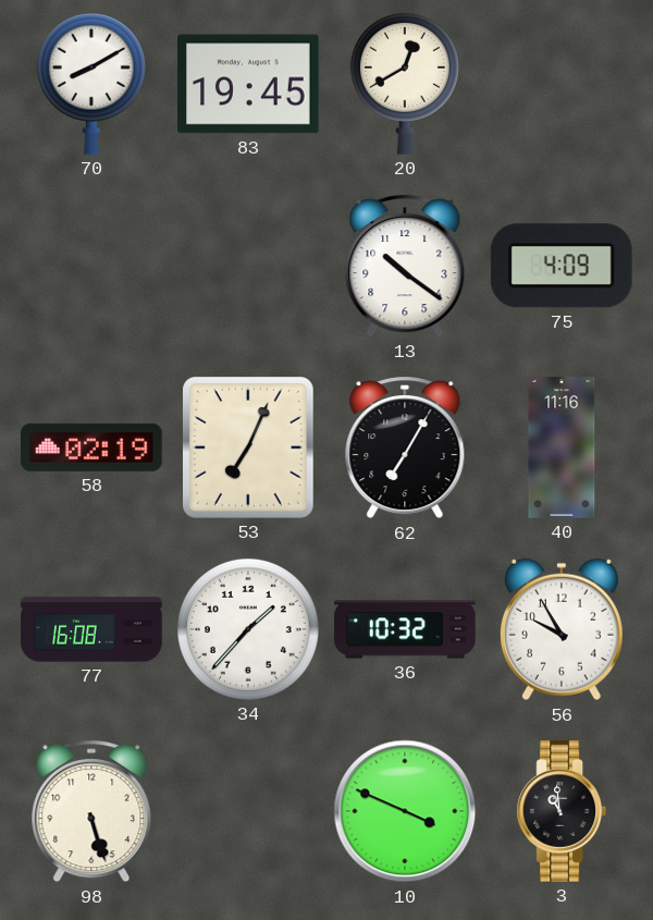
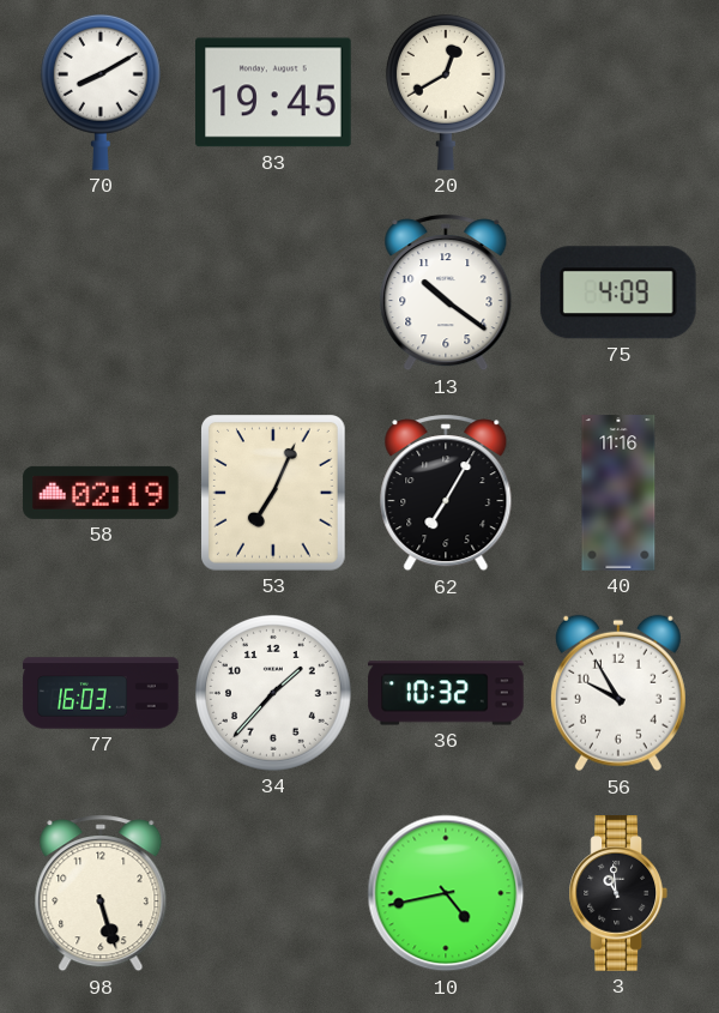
77: 16:08 -> 16:03 (101, 693)
10: 3:49 -> 4:43 (446, 893)
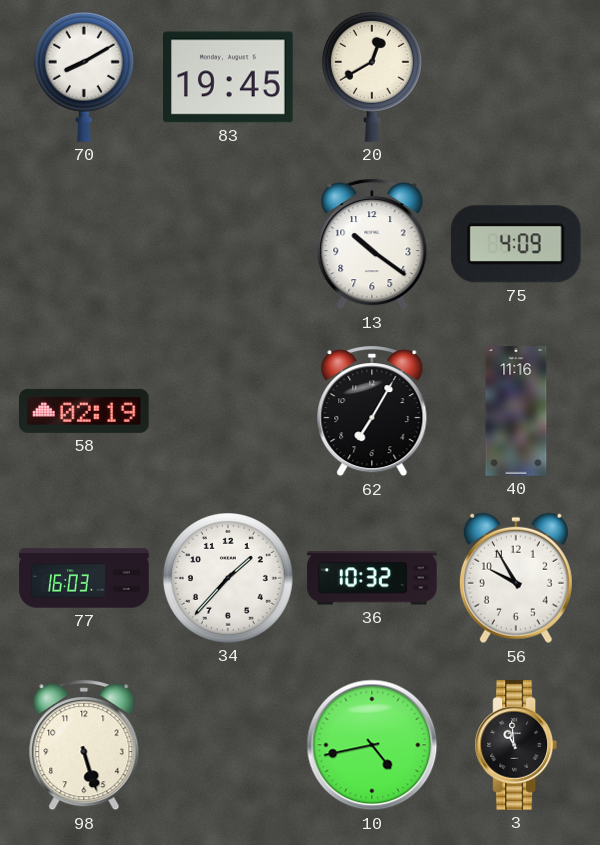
53: 7:04 -> none (274, 494)
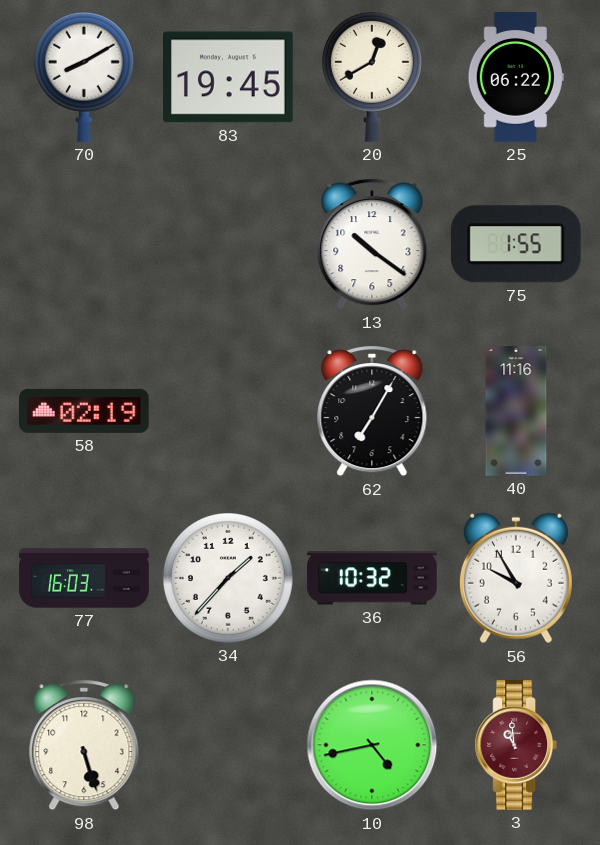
25: none -> 06:22 (516, 77)
75: 4:09 -> 1:55 (516, 244)
3 dial: black -> burgundy (515, 745)
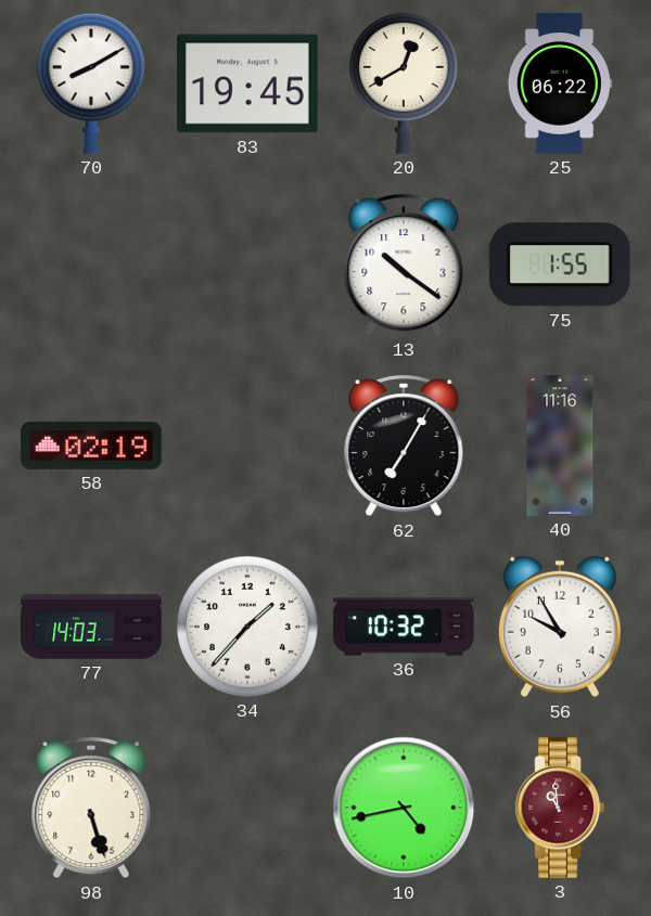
77: 16:03 -> 14:03 (91, 627)
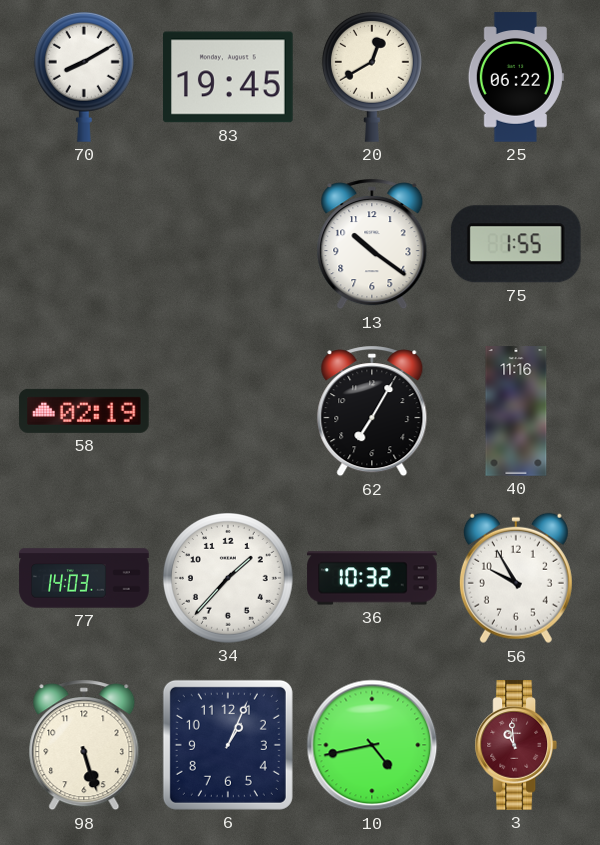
6: none -> 1:04 (228, 745)
